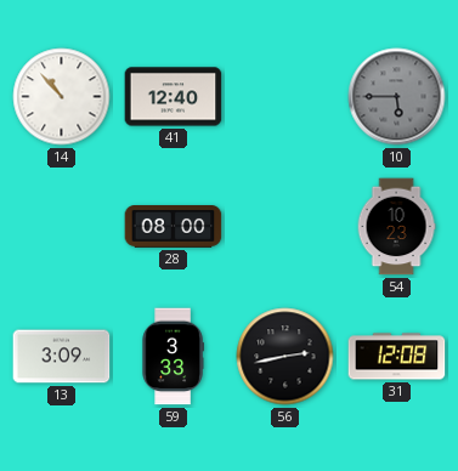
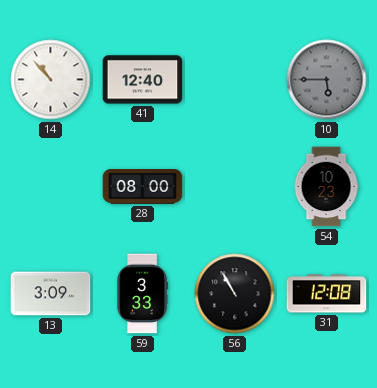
56: 2:43 -> 10:55 (235, 294)
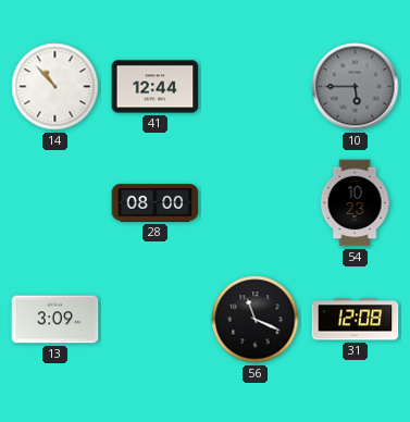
41: 12:40 -> 12:44 (156, 87)
59: 3:33 -> none (142, 294)
56: 10:55 -> 11:19 (256, 320)
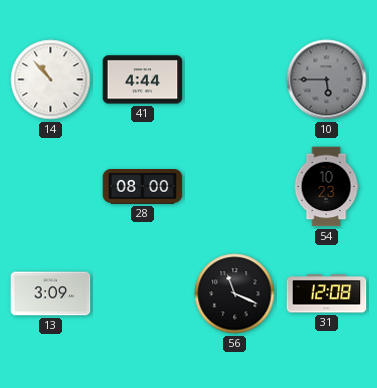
41: 12:44 -> 4:44 (143, 80)
